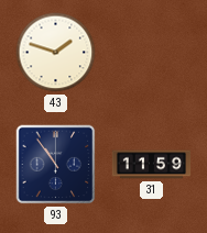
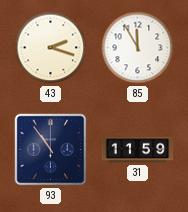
43: 1:48 -> 2:18 (51, 48)
85: none -> 11:55 (138, 48)
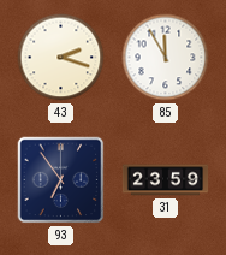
93: 10:54 -> 6:54 (61, 180)
31: 11:59 -> 23:59 (166, 180)
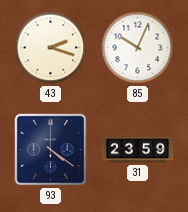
85: 11:55 -> 10:04 (138, 48)
93: 6:54 -> 4:21 (51, 150)
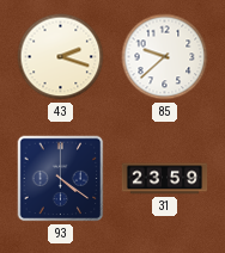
85: 10:04 -> 9:38 (165, 57)
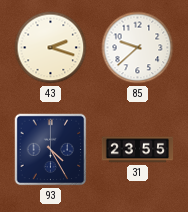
93: 4:21 -> 4:25 (51, 150)
31: 23:59 -> 23:55 (138, 150)
